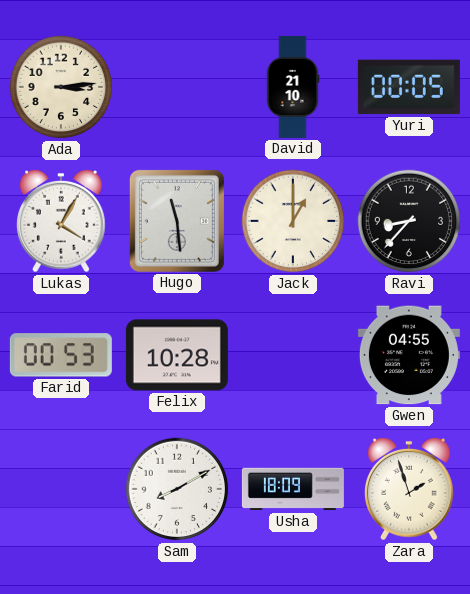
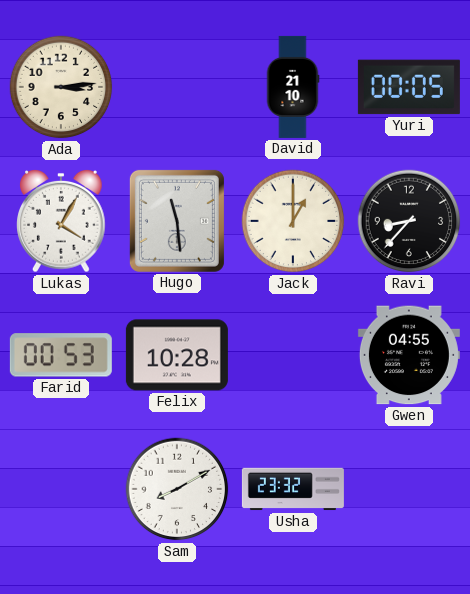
Usha: 18:09 -> 23:32 (293, 489)
Zara: 1:57 -> none (409, 490)
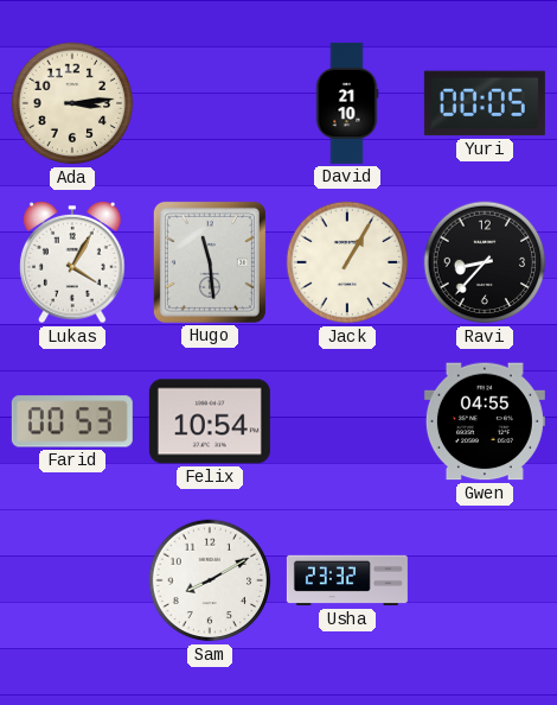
Jack: 1:00 -> 1:05 (347, 262)
Felix: 10:28 -> 10:54 (210, 421)
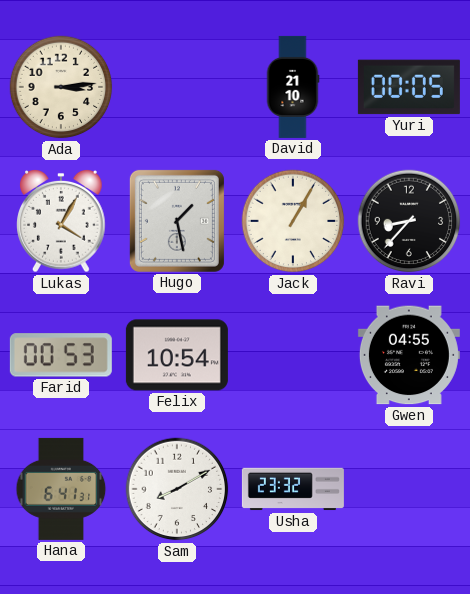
Hugo: 11:29 -> 1:28 (177, 221)
Hana: none -> 6:41 (61, 489)
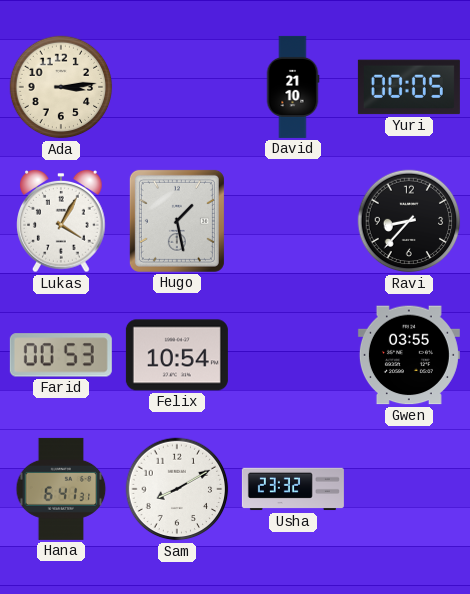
Jack: 1:05 -> none (293, 221)
Gwen: 04:55 -> 03:55 (409, 355)
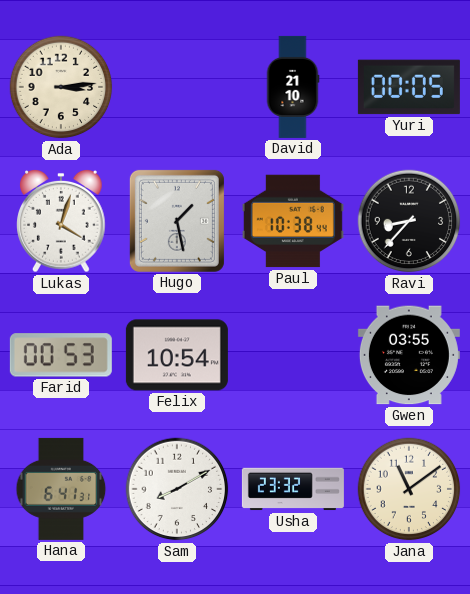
Lukas: 4:05 -> 4:03 (61, 222)
Paul: none -> 10:38 (293, 221)
Jana: none -> 11:09 (409, 489)
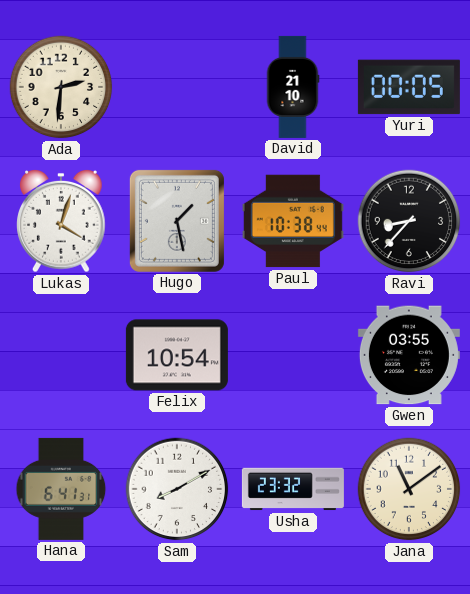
Ada: 3:14 -> 2:31 (61, 87)
Farid: 00:53 -> none (61, 355)
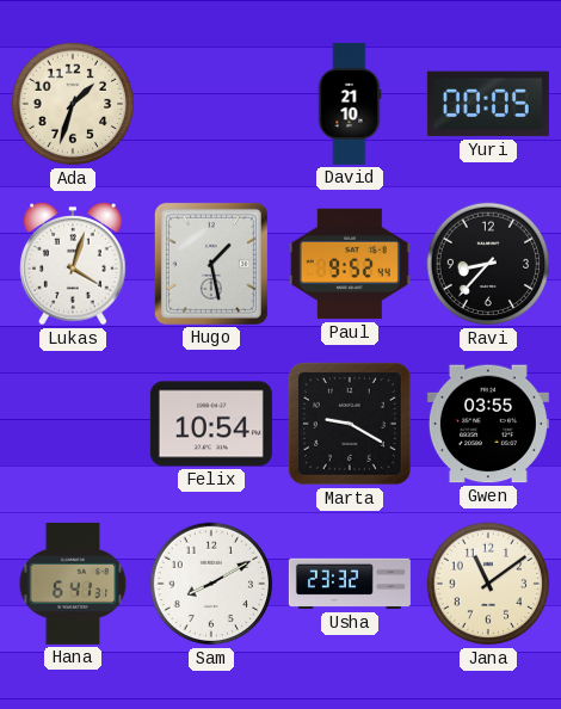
Ada: 2:31 -> 1:33 (73, 104)
Paul: 10:38 -> 9:52 (350, 264)
Marta: none -> 9:20 (350, 424)
